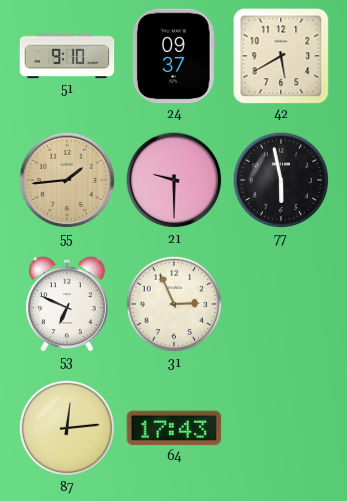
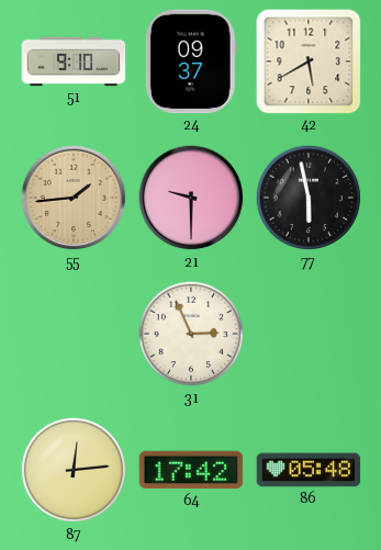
53: 6:49 -> none (68, 304)
64: 17:43 -> 17:42 (191, 470)
86: none -> 05:48 (309, 470)
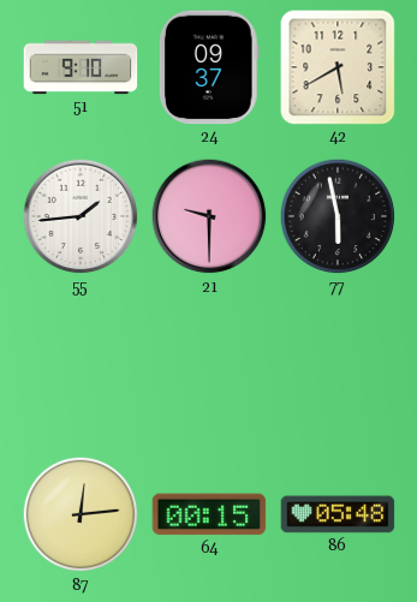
55 dial: champagne -> white (81, 216)
31: 2:56 -> none (191, 334)
64: 17:42 -> 00:15 (209, 514)
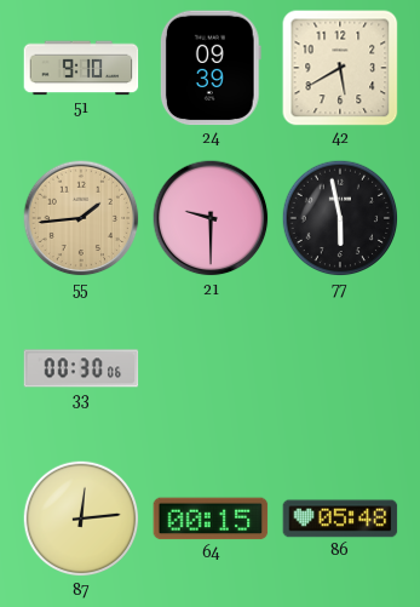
24: 09:37 -> 09:39 (211, 68)
55 dial: white -> champagne (81, 218)
33: none -> 00:30 (81, 368)
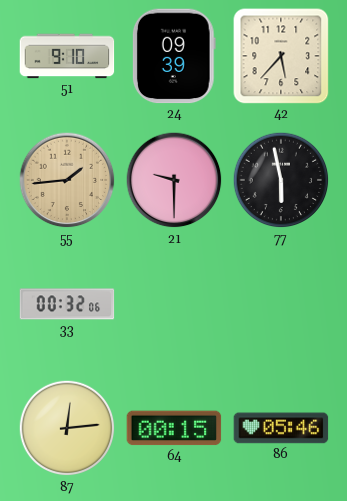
42: 5:40 -> 5:37 (281, 56)
33: 00:30 -> 00:32 (67, 304)
86: 05:48 -> 05:46 (281, 428)
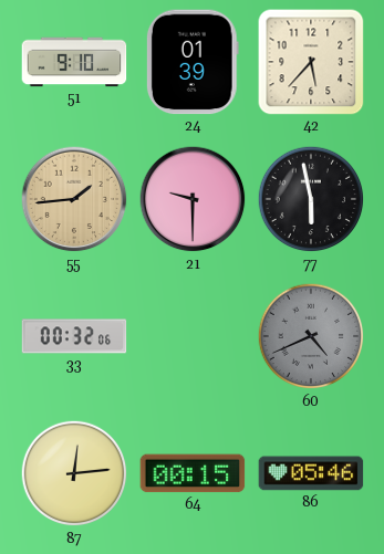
24: 09:39 -> 01:39 (193, 62)
60: none -> 4:41 (311, 336)
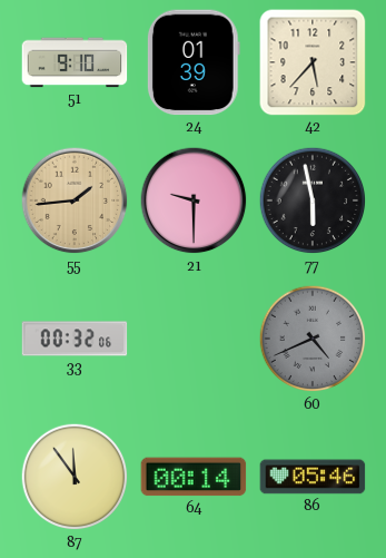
87: 12:14 -> 11:54 (75, 477)
64: 00:15 -> 00:14 (194, 477)
